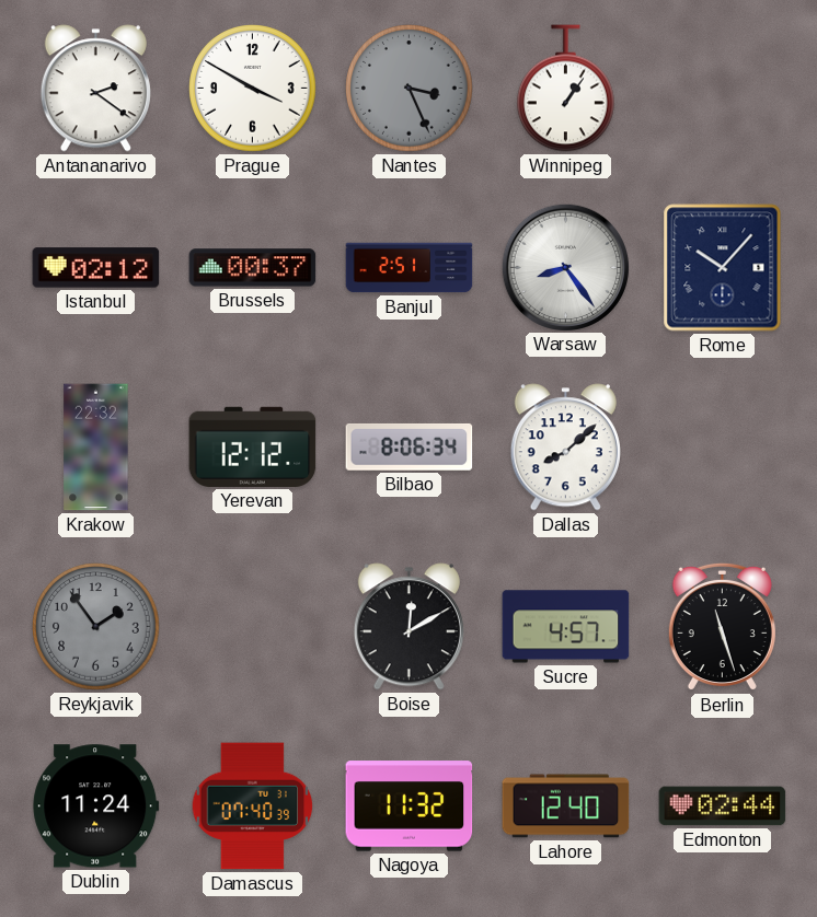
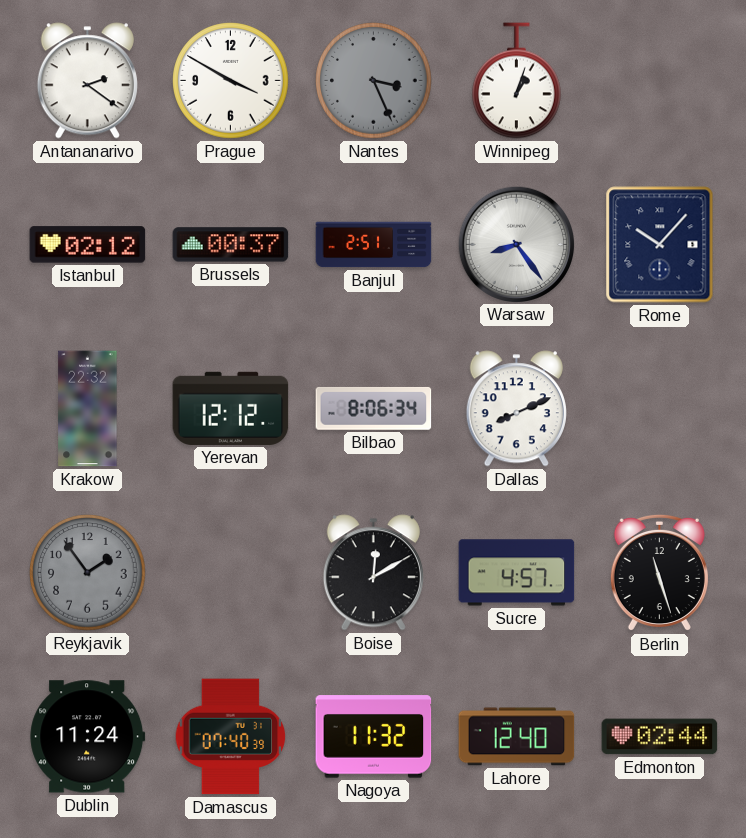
Winnipeg: 1:06 -> 1:03 (517, 81)
Dallas: 8:08 -> 8:11 (516, 409)
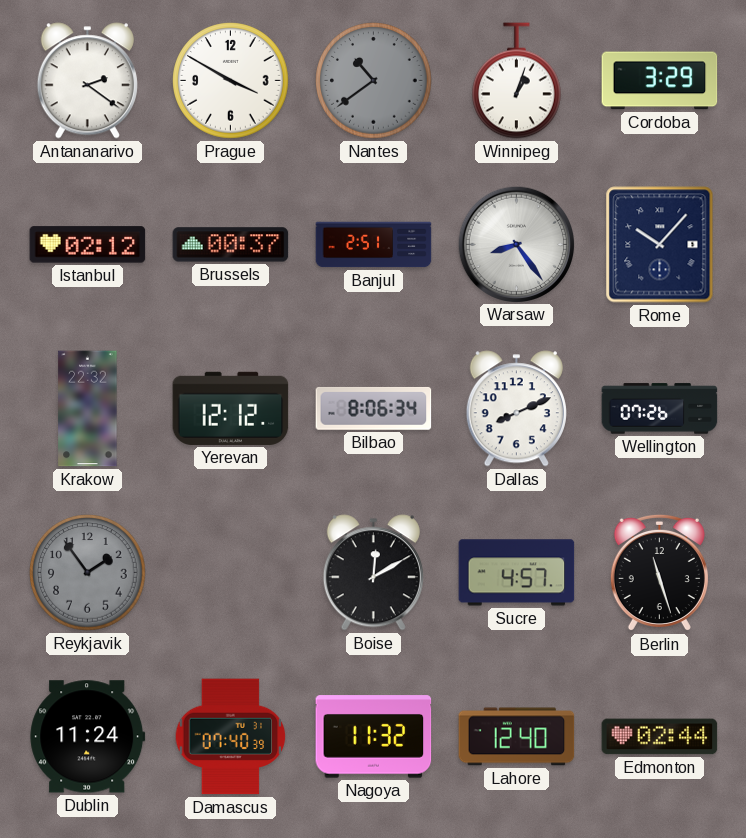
Nantes: 3:26 -> 10:39 (374, 81)
Cordoba: none -> 3:29 (660, 81)
Wellington: none -> 07:26 (660, 409)
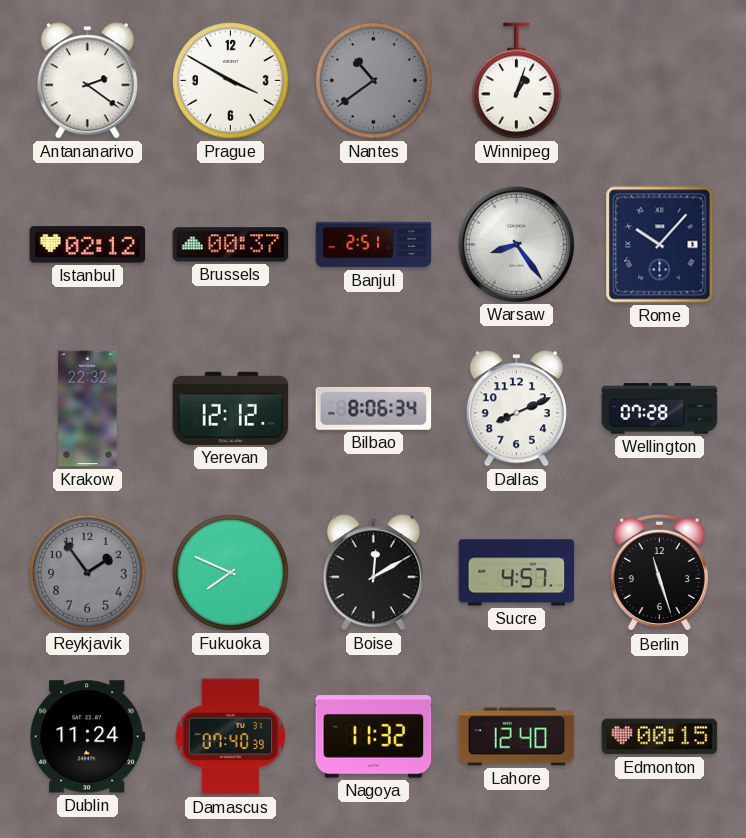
Cordoba: 3:29 -> none (660, 81)
Wellington: 07:26 -> 07:28 (660, 409)
Fukuoka: none -> 7:49 (231, 573)
Edmonton: 02:44 -> 00:15 (660, 737)
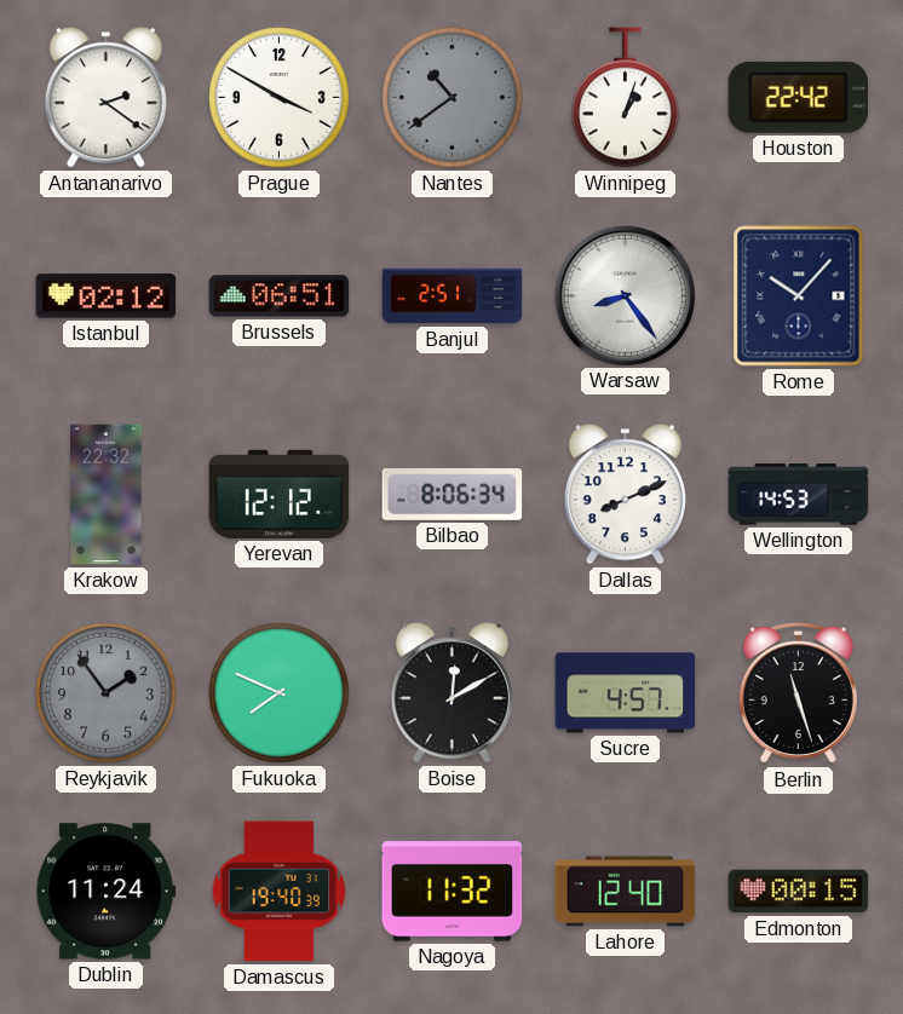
Houston: none -> 22:42 (799, 97)
Brussels: 00:37 -> 06:51 (280, 296)
Wellington: 07:28 -> 14:53 (799, 495)
Damascus: 07:40 -> 19:40 (280, 892)
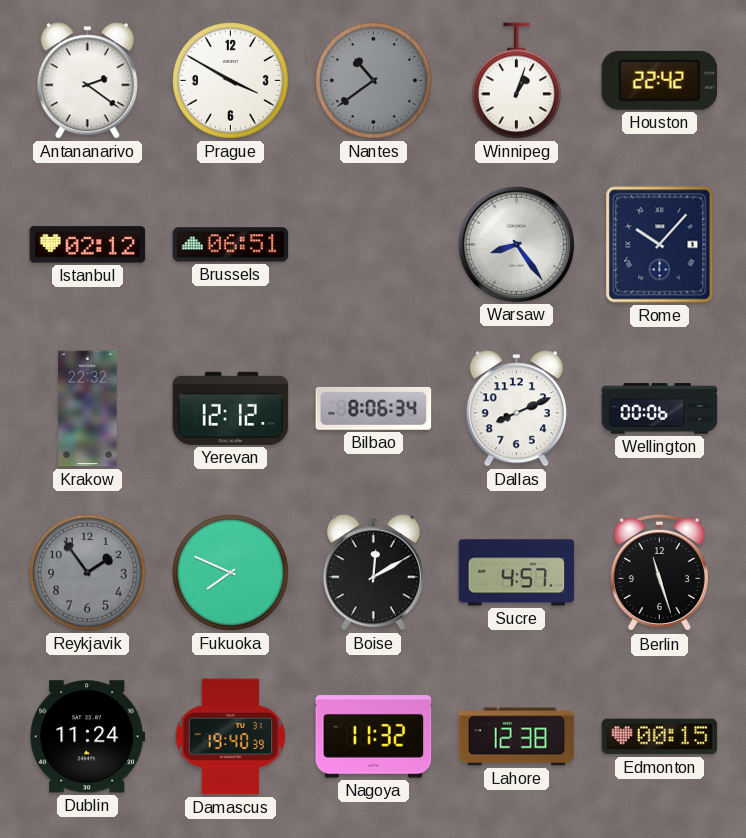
Banjul: 2:51 -> none (453, 296)
Wellington: 14:53 -> 00:06 (660, 409)
Lahore: 12:40 -> 12:38 (517, 737)
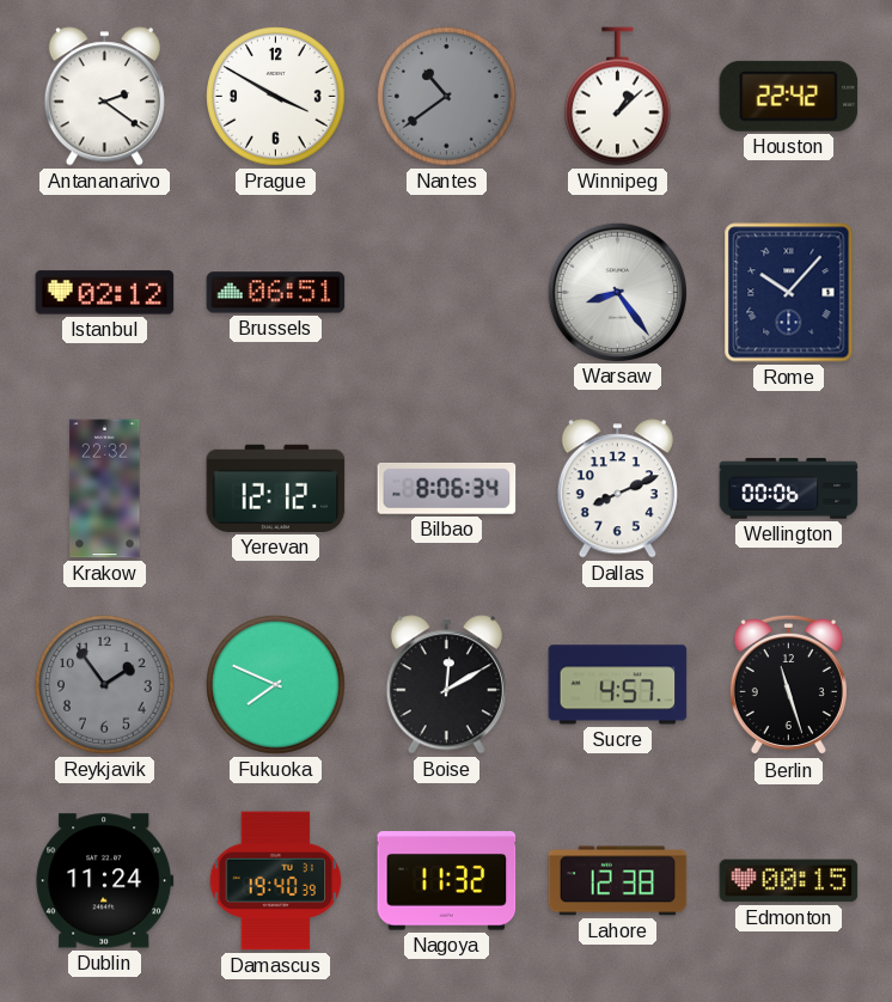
Winnipeg: 1:03 -> 1:08 (618, 97)
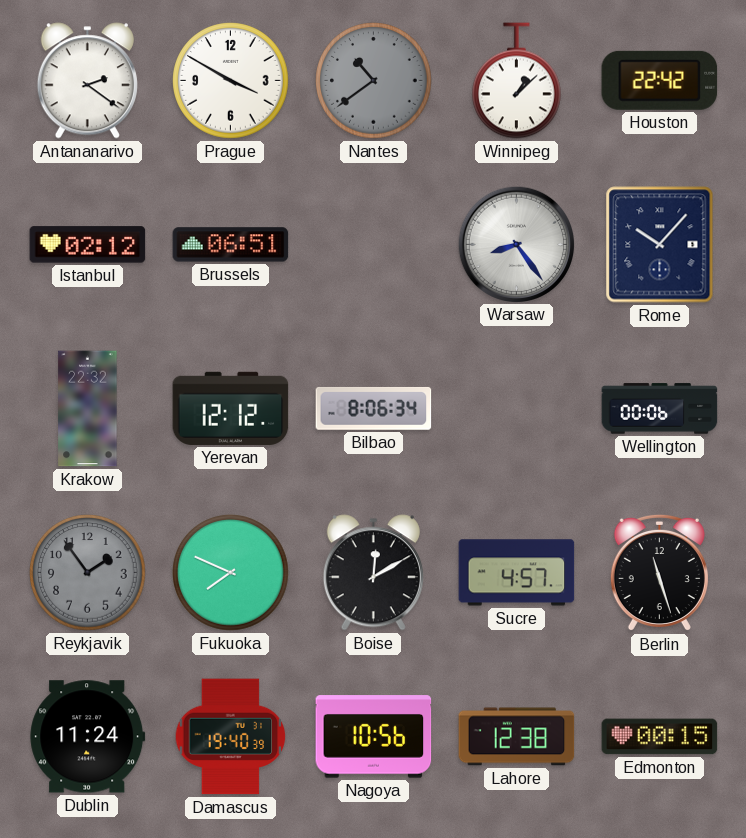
Dallas: 8:11 -> none (617, 489)
Nagoya: 11:32 -> 10:56 (374, 737)
